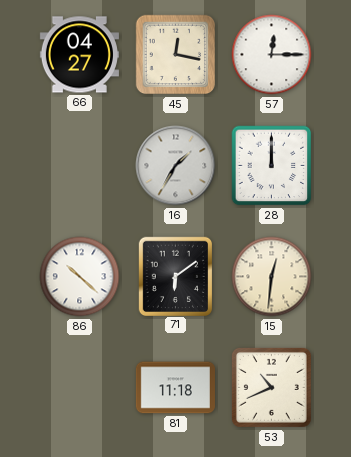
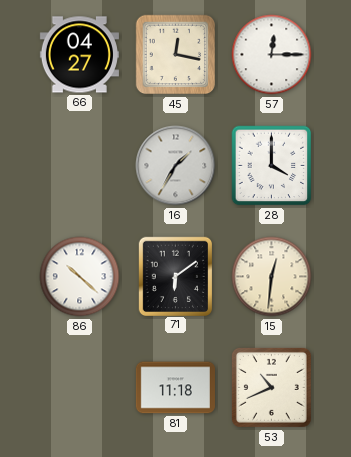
28: 12:00 -> 4:00 (272, 166)
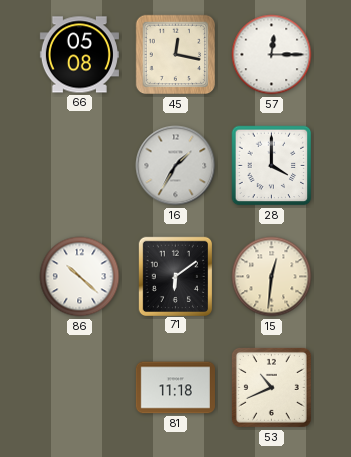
66: 04:27 -> 05:08 (79, 55)
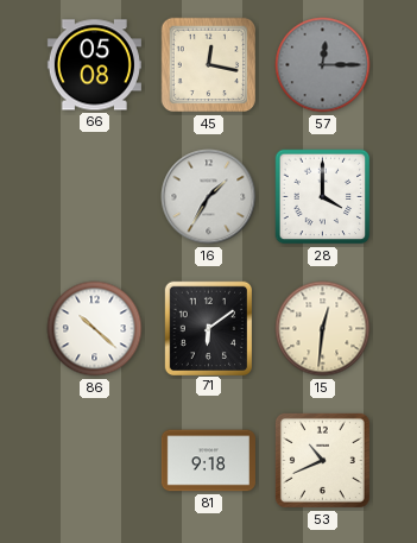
57 dial: white -> grey (323, 65)
81: 11:18 -> 9:18 (208, 461)
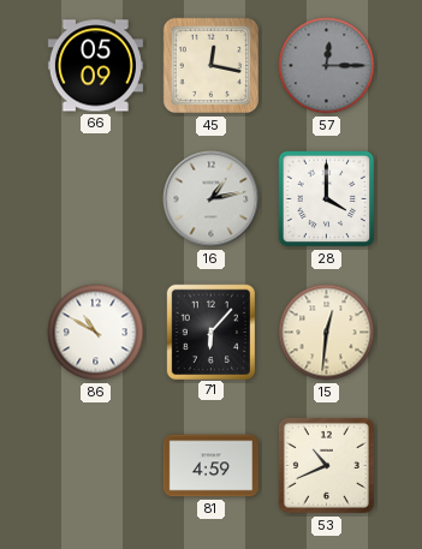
66: 05:08 -> 05:09 (95, 66)
16: 1:35 -> 1:13 (212, 199)
86: 10:22 -> 10:50 (96, 333)
71: 6:09 -> 6:07 (210, 332)
81: 9:18 -> 4:59 (210, 466)
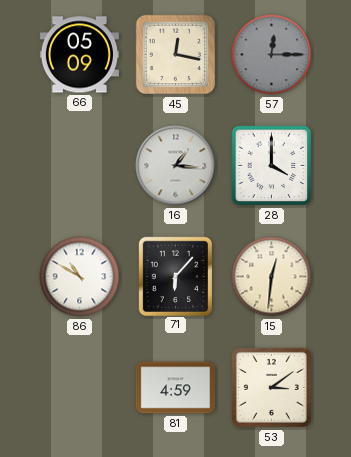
16: 1:13 -> 1:16 (176, 166)
53: 10:41 -> 3:09 (271, 387)
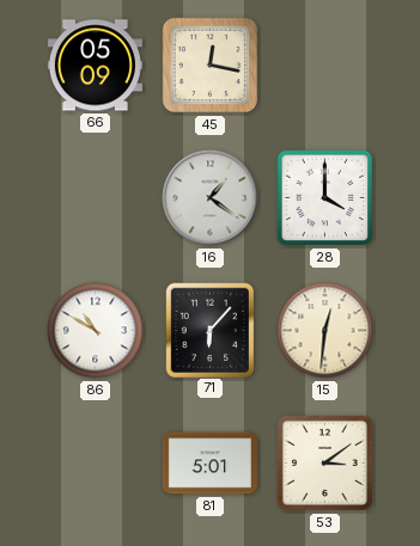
57: 12:15 -> none (272, 55)
16: 1:16 -> 1:21 (211, 198)
81: 4:59 -> 5:01 (209, 464)
